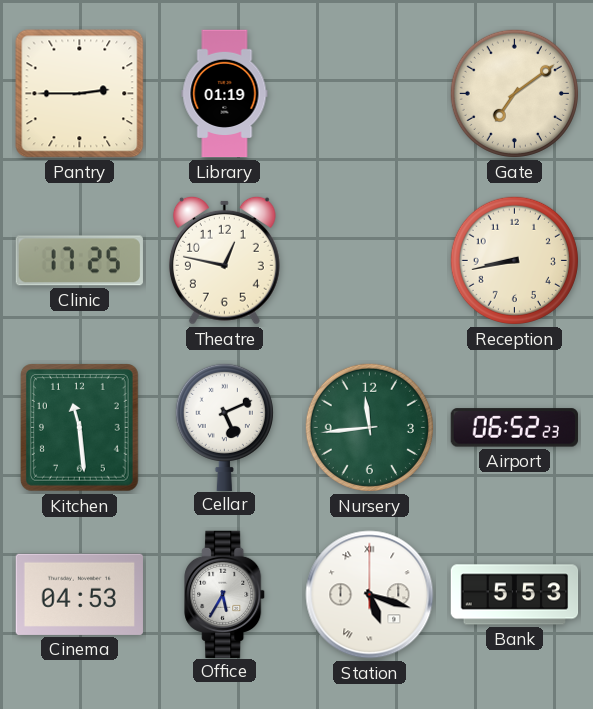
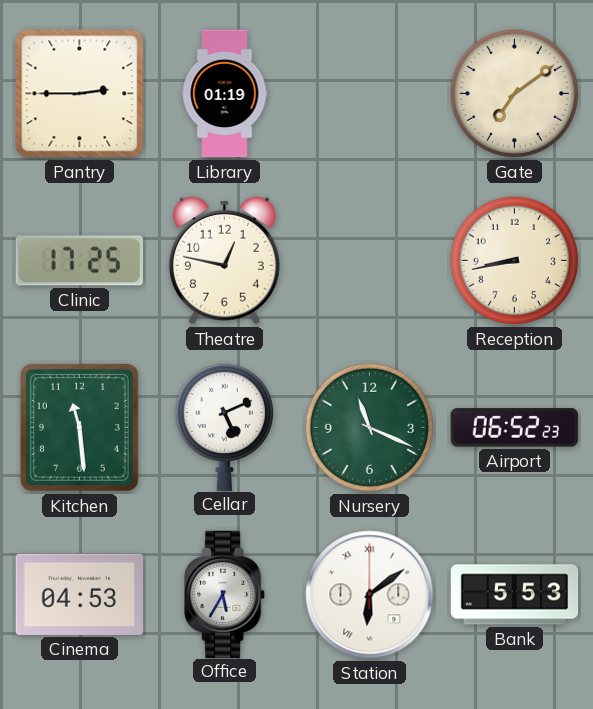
Nursery: 11:44 -> 11:19 (369, 427)
Station: 5:18 -> 6:09 (370, 595)
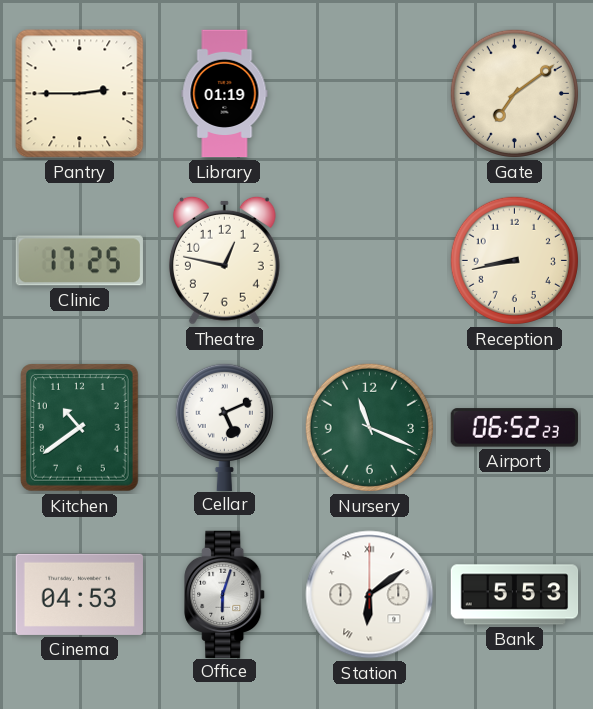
Kitchen: 11:29 -> 10:39 (80, 428)
Office: 5:35 -> 6:03 (225, 594)
